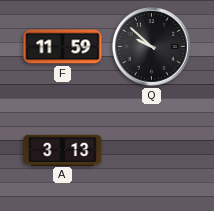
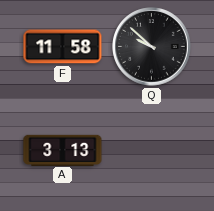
F: 11:59 -> 11:58 (63, 47)
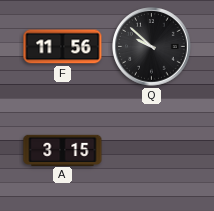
F: 11:58 -> 11:56 (63, 47)
A: 3:13 -> 3:15 (63, 150)
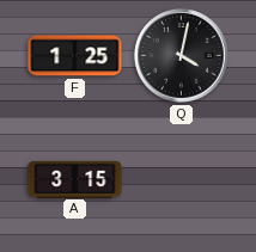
F: 11:56 -> 1:25 (75, 56)
Q: 9:52 -> 4:02 (182, 56)
